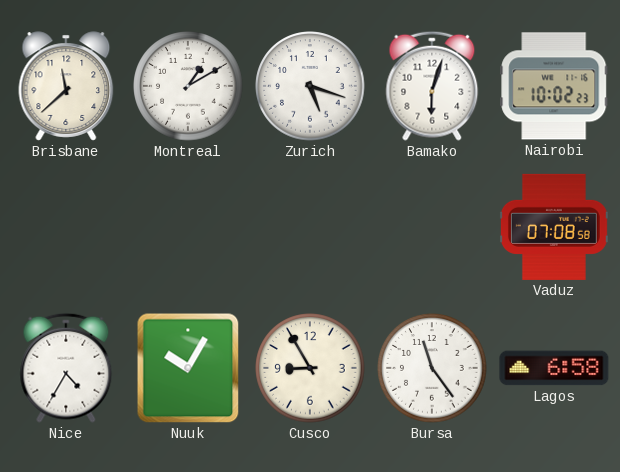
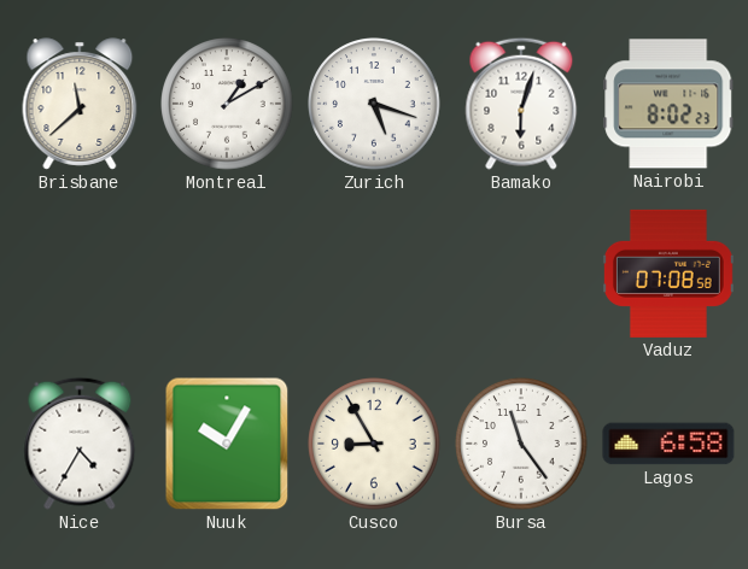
Nairobi: 10:02 -> 8:02 (668, 104)
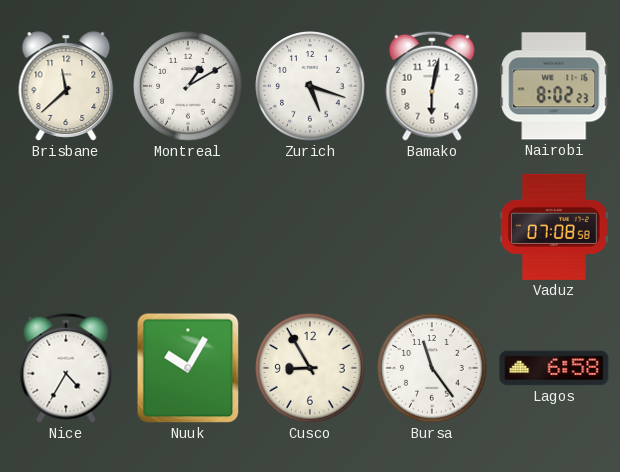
Bamako: 6:03 -> 6:02 (432, 86)
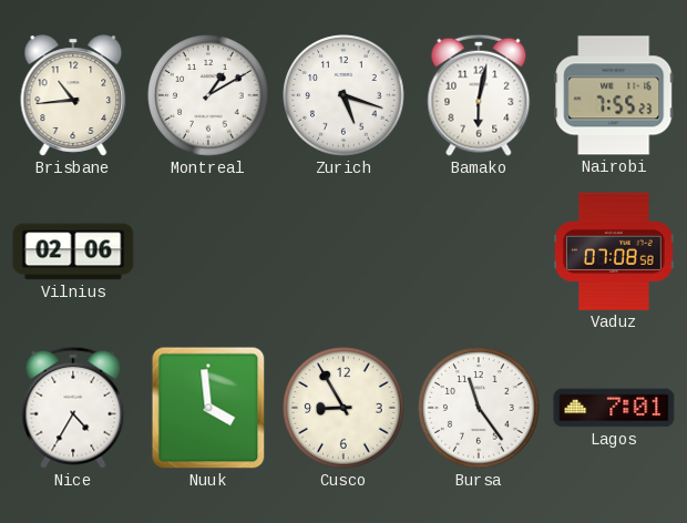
Brisbane: 11:38 -> 10:44 (73, 95)
Nairobi: 8:02 -> 7:55 (614, 95)
Vilnius: none -> 02:06 (73, 252)
Nuuk: 10:05 -> 3:59 (208, 408)
Lagos: 6:58 -> 7:01 (614, 408)
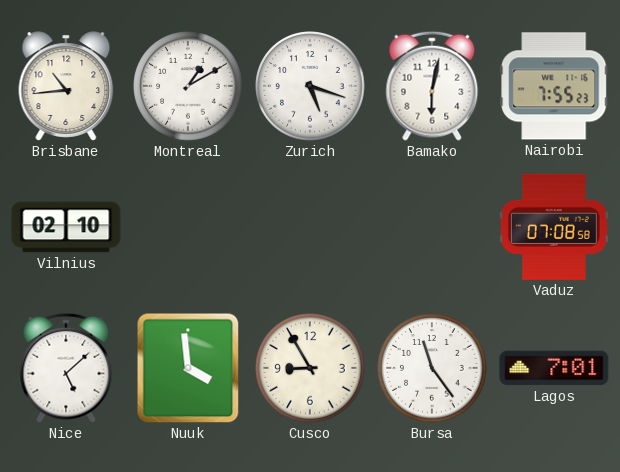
Vilnius: 02:06 -> 02:10 (66, 227)
Nice: 4:35 -> 5:08 (66, 368)
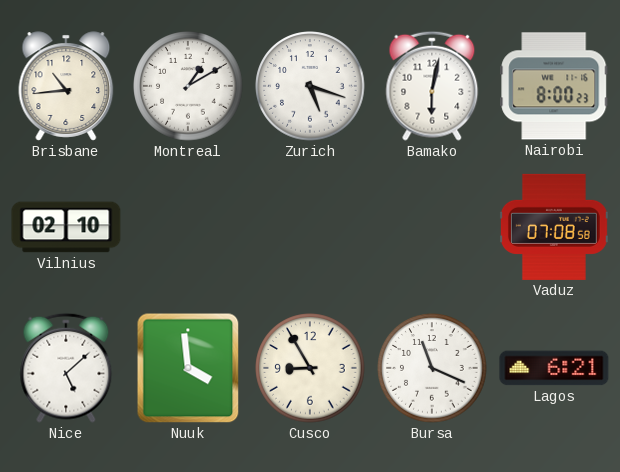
Nairobi: 7:55 -> 8:00 (554, 86)
Bursa: 11:24 -> 11:19 (432, 368)
Lagos: 7:01 -> 6:21 (554, 368)
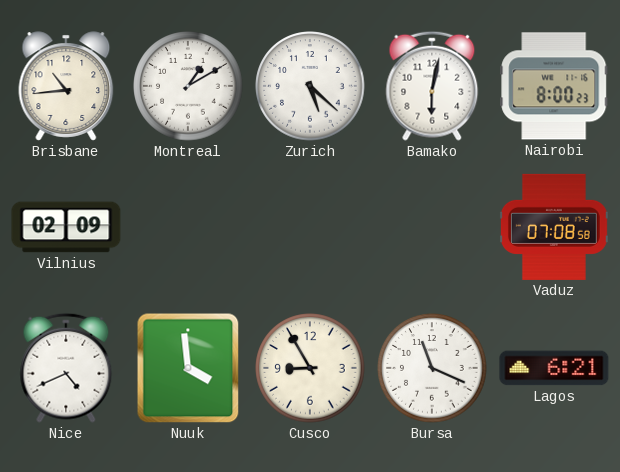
Zurich: 5:18 -> 5:22 (310, 86)
Vilnius: 02:10 -> 02:09 (66, 227)
Nice: 5:08 -> 4:41 (66, 368)
